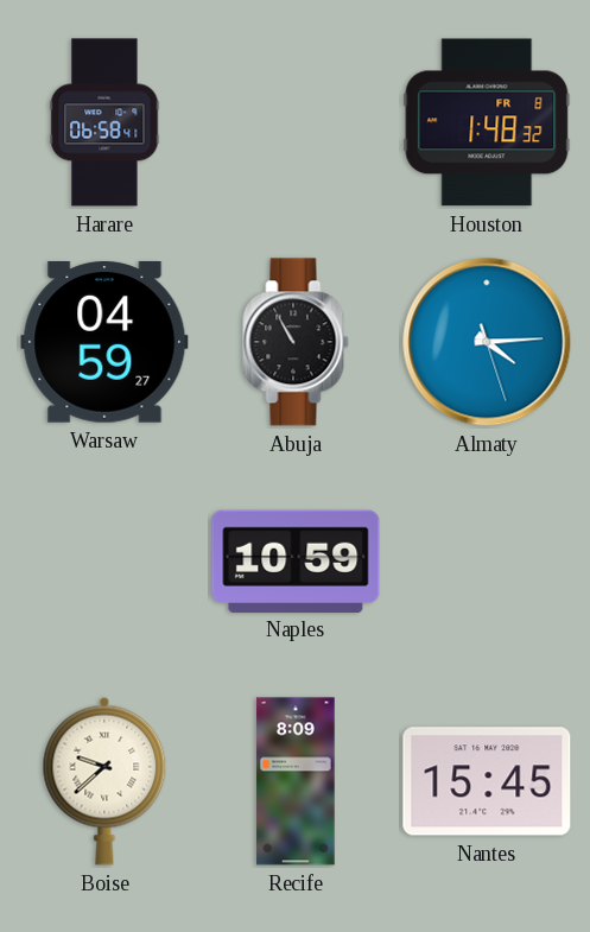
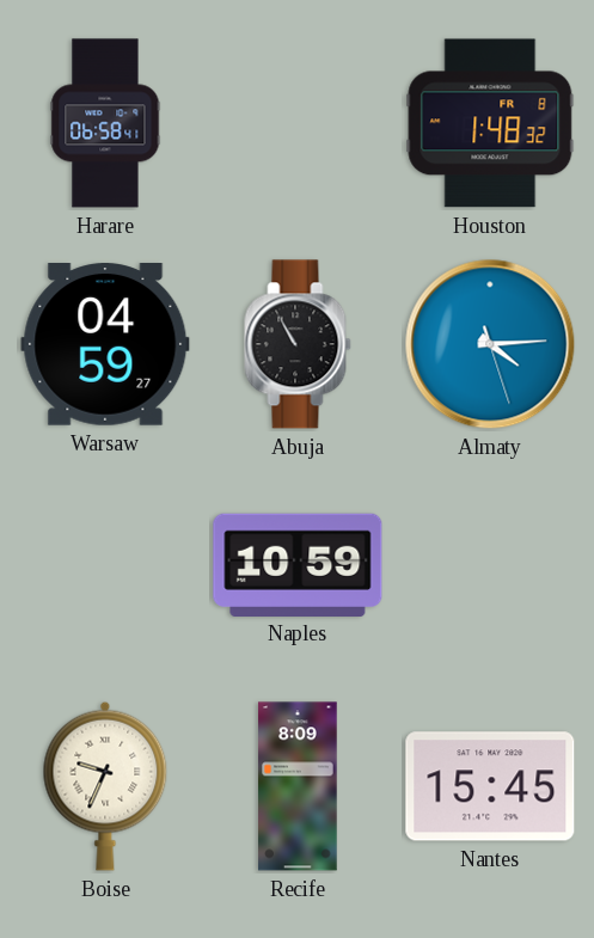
Boise: 9:38 -> 9:34 (105, 786)
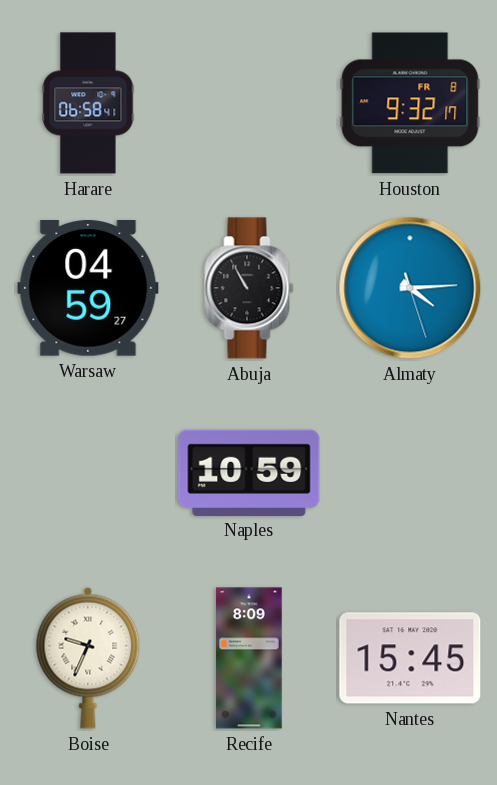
Houston: 1:48 -> 9:32 (410, 103)
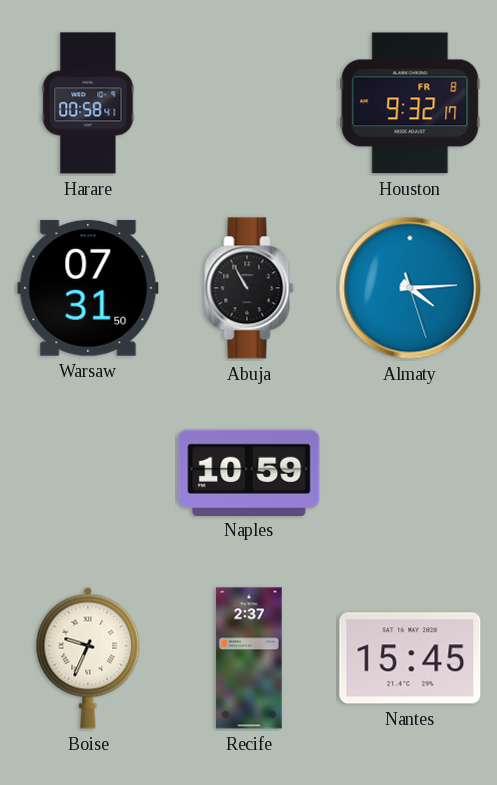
Harare: 06:58 -> 00:58 (88, 103)
Warsaw: 04:59 -> 07:31 (88, 289)
Recife: 8:09 -> 2:37 (249, 658)
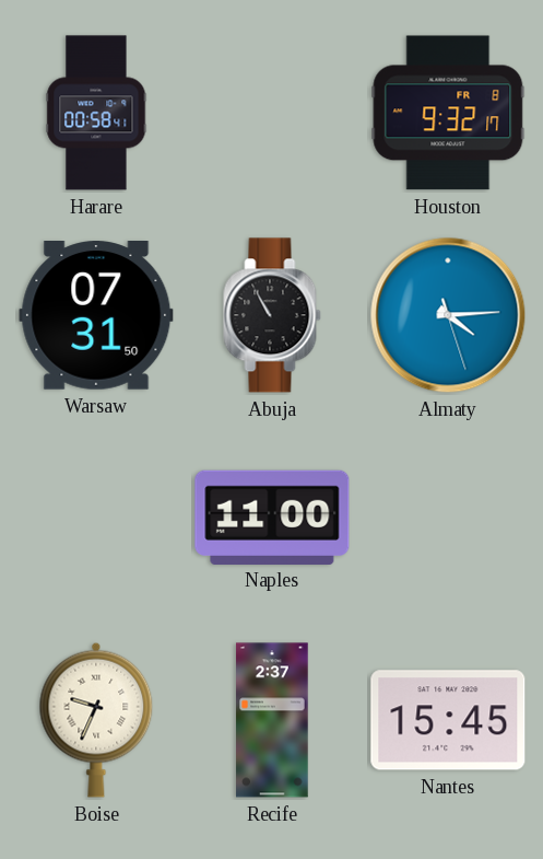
Naples: 10:59 -> 11:00 (272, 516)
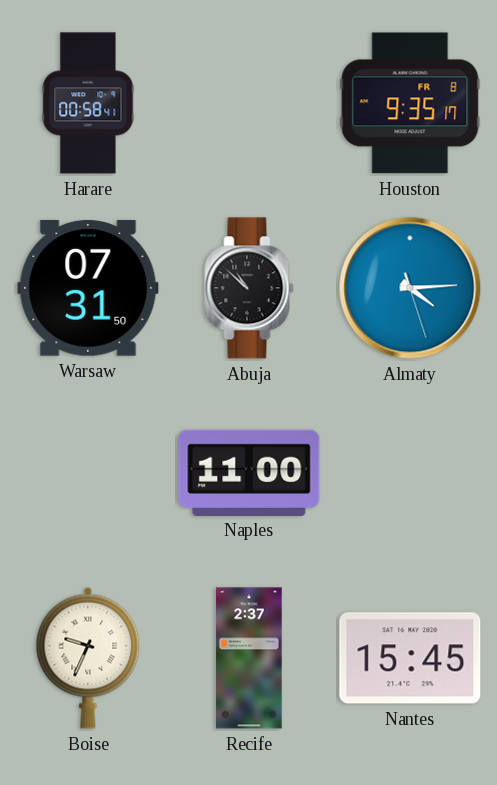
Houston: 9:32 -> 9:35 (410, 103)
Abuja: 10:55 -> 10:52 (249, 288)
